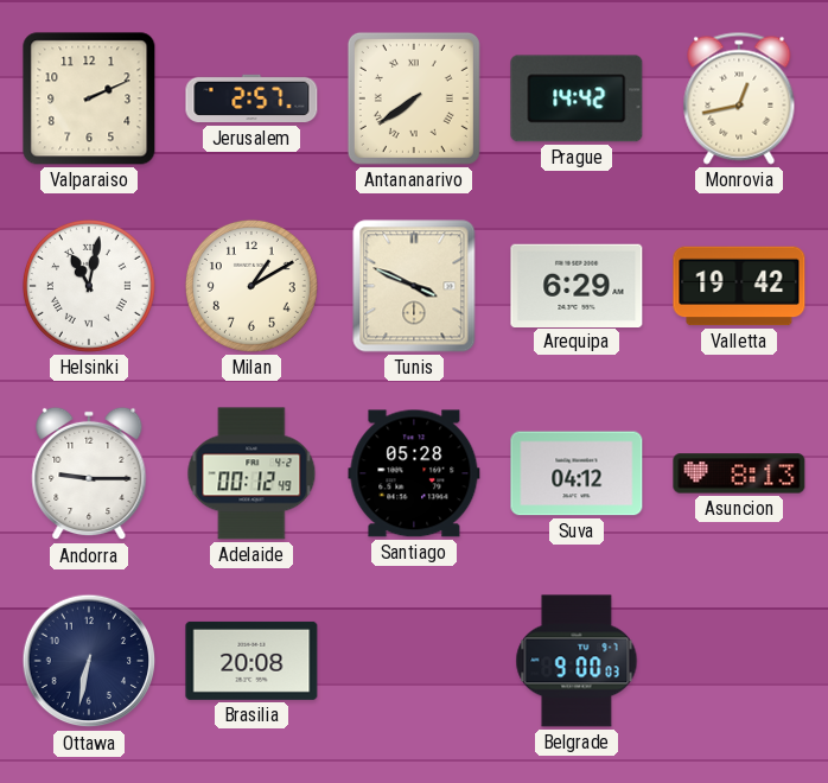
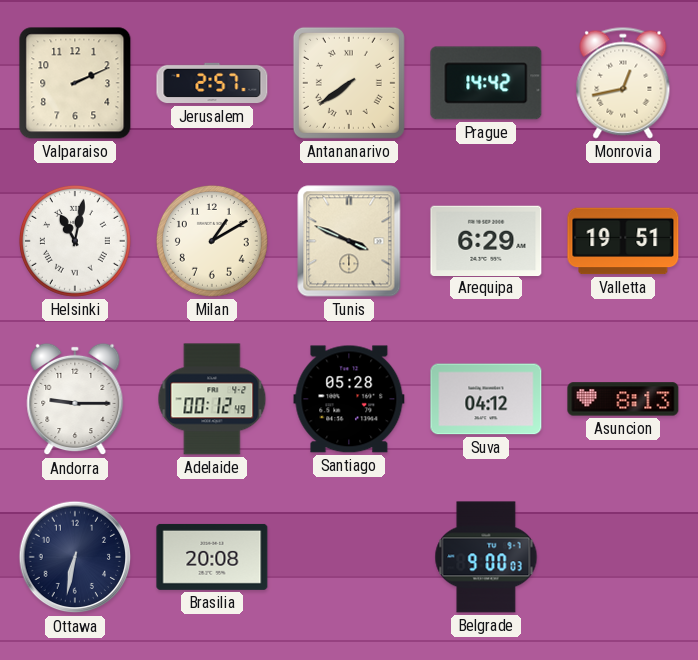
Valletta: 19:42 -> 19:51 (623, 241)
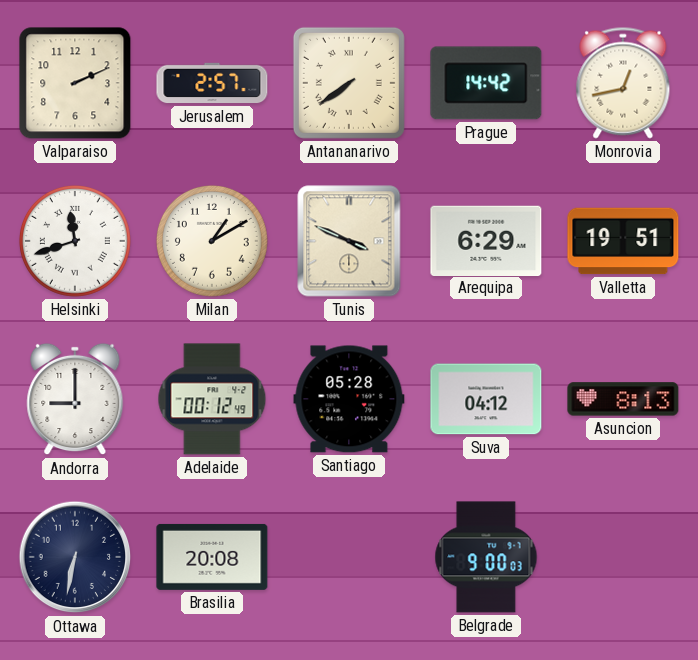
Helsinki: 11:02 -> 11:42 (75, 241)
Andorra: 9:15 -> 9:00 (75, 399)
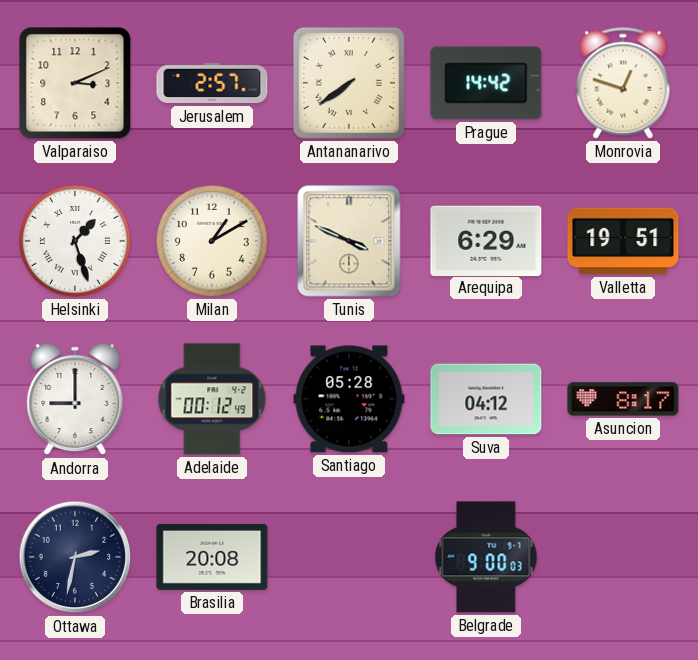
Valparaiso: 2:11 -> 3:11 (75, 83)
Monrovia: 12:43 -> 12:48 (623, 83)
Helsinki: 11:42 -> 1:27 (75, 241)
Asuncion: 8:13 -> 8:17 (623, 399)
Ottawa: 6:32 -> 2:32 (75, 557)
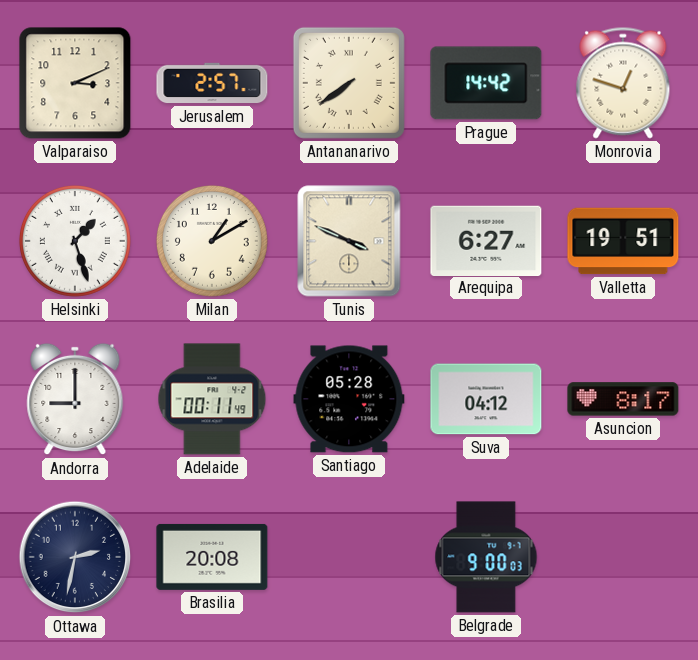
Arequipa: 6:29 -> 6:27 (486, 240)
Adelaide: 00:12 -> 00:11 (212, 399)
